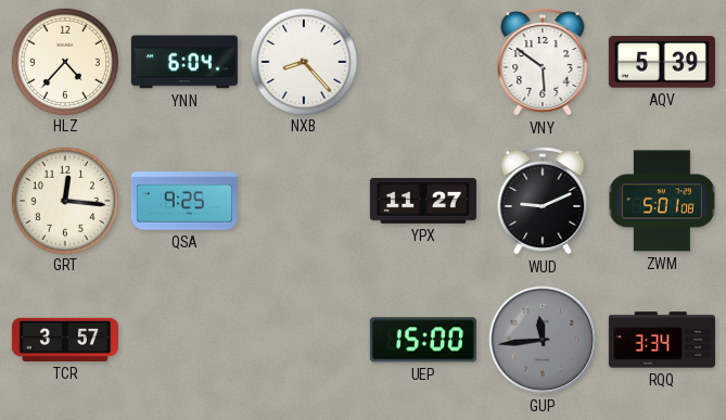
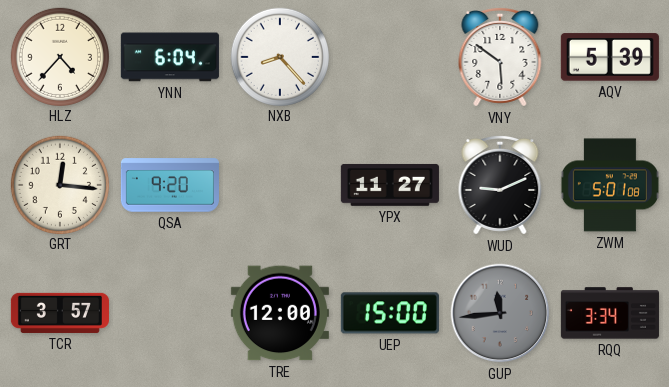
QSA: 9:25 -> 9:20 (170, 185)
TRE: none -> 12:00 (280, 313)
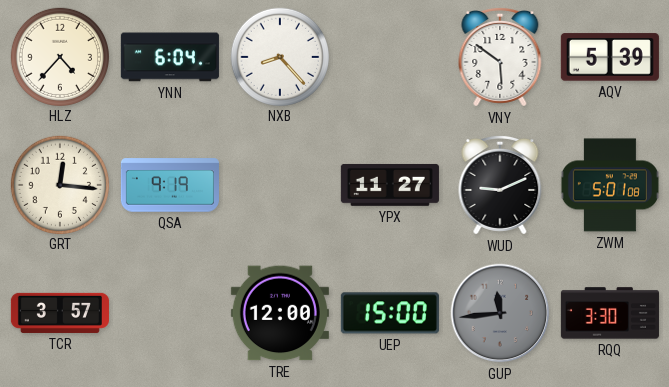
QSA: 9:20 -> 9:19 (170, 185)
RQQ: 3:34 -> 3:30 (610, 313)
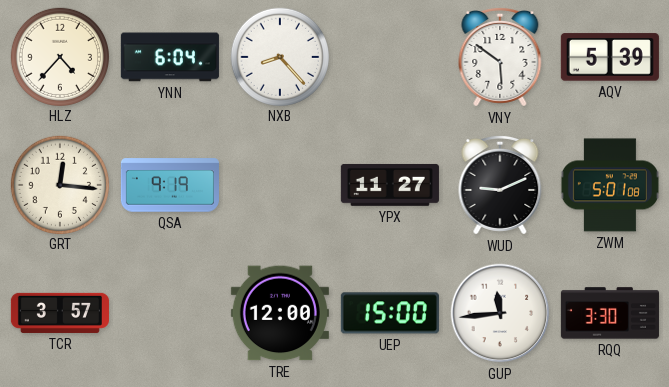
GUP dial: grey -> white (500, 313)
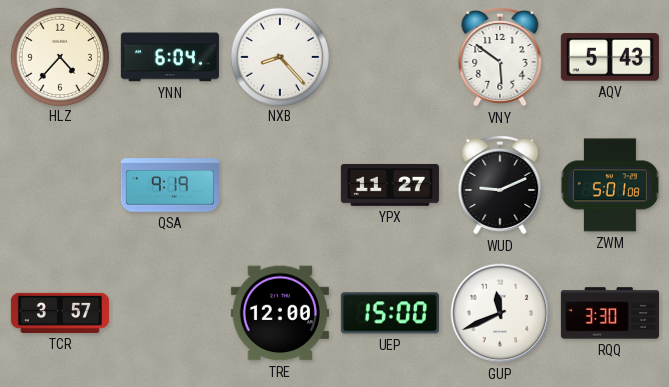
AQV: 5:39 -> 5:43 (610, 57)
GRT: 12:16 -> none (59, 184)
GUP: 11:44 -> 11:41 (500, 313)
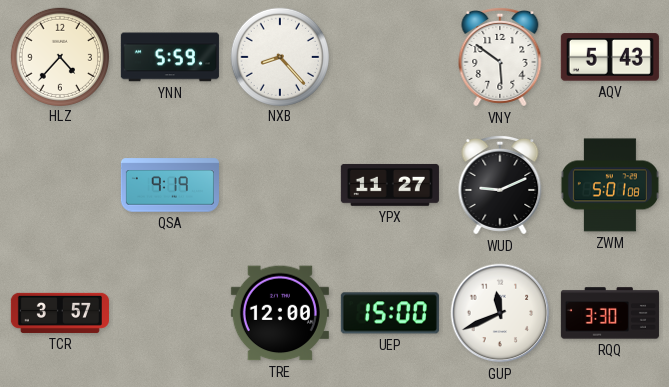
YNN: 6:04 -> 5:59 (170, 57)
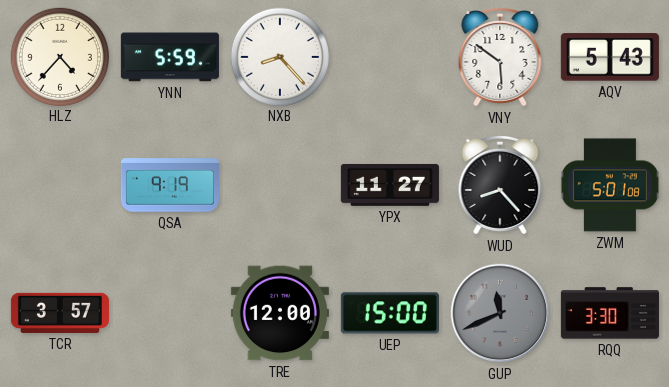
WUD: 9:11 -> 8:23 (500, 185)
GUP dial: white -> grey (500, 313)
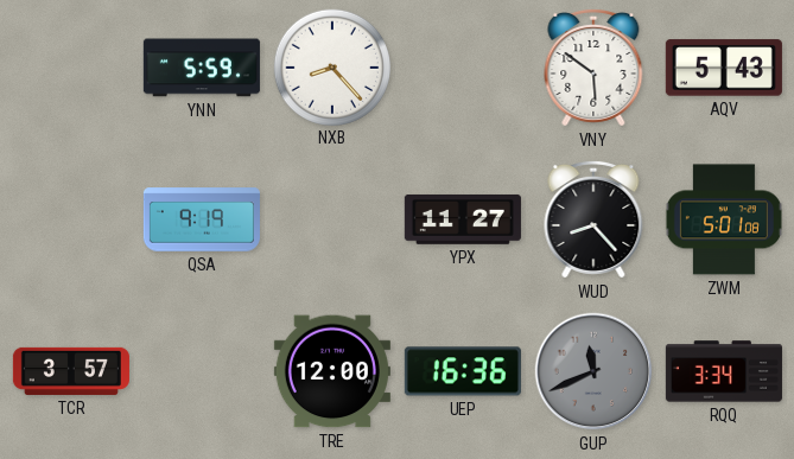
HLZ: 4:37 -> none (59, 56)
UEP: 15:00 -> 16:36 (463, 371)
RQQ: 3:30 -> 3:34 (724, 371)
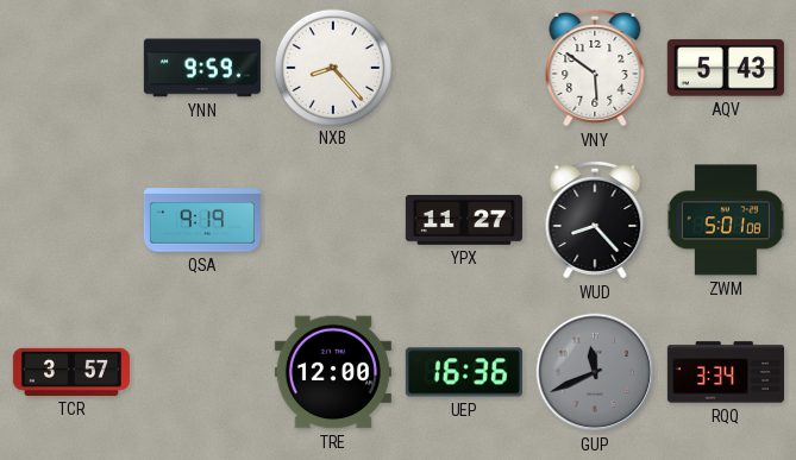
YNN: 5:59 -> 9:59 (202, 68)
